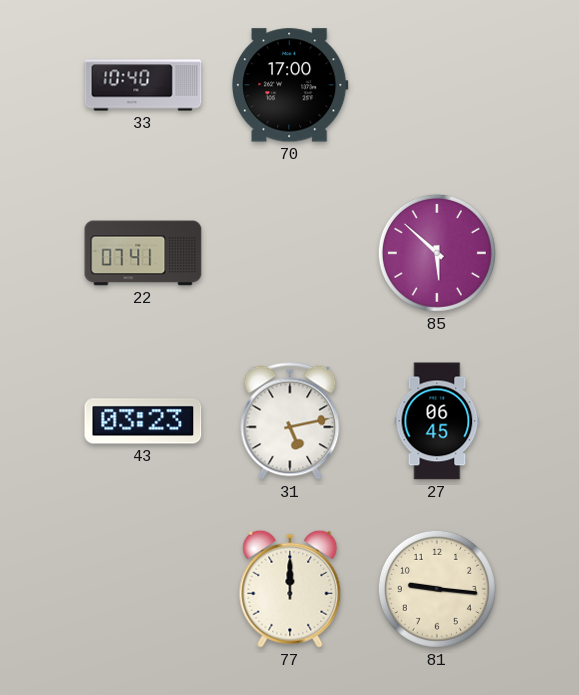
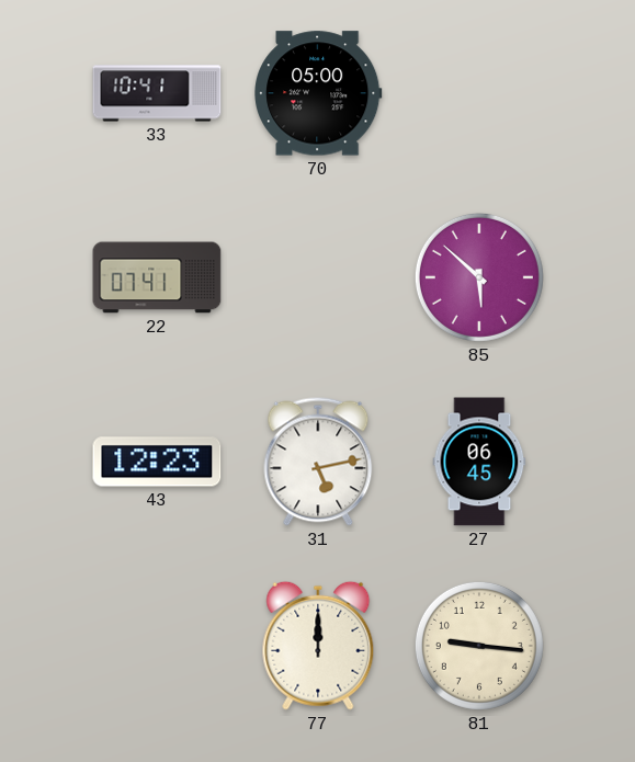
33: 10:40 -> 10:41 (157, 93)
70: 17:00 -> 05:00 (319, 93)
43: 03:23 -> 12:23 (157, 462)
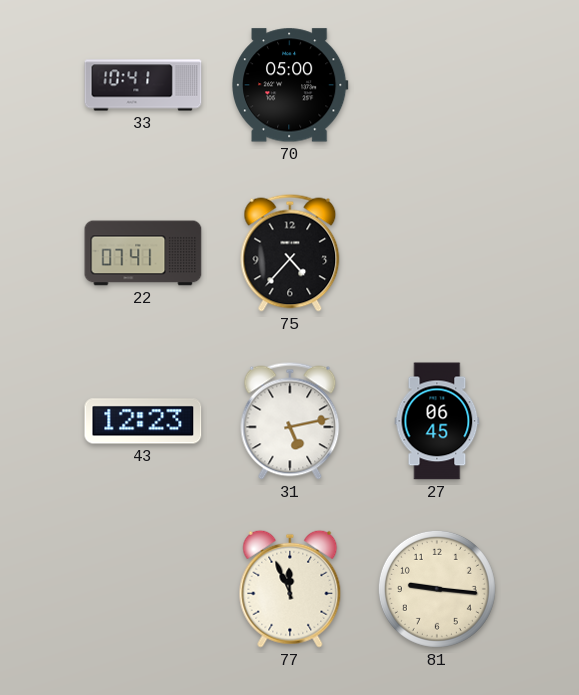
75: none -> 4:37 (290, 253)
85: 5:52 -> none (479, 277)
77: 12:00 -> 11:56 (290, 589)
